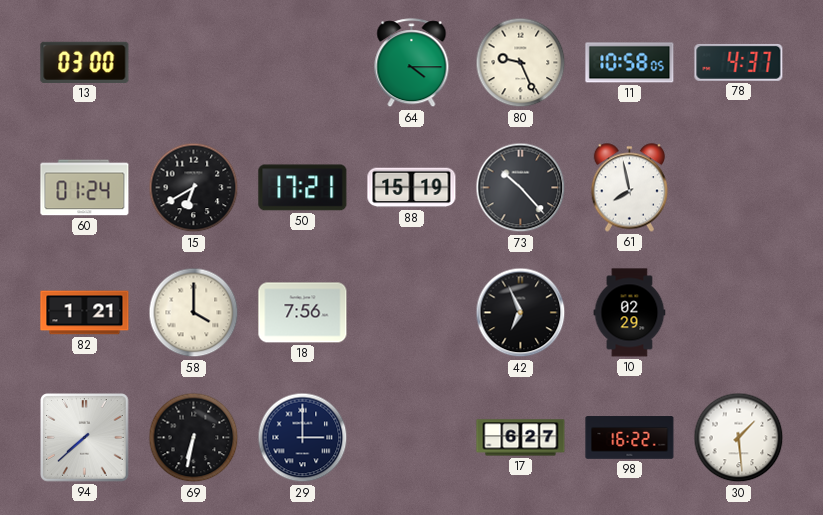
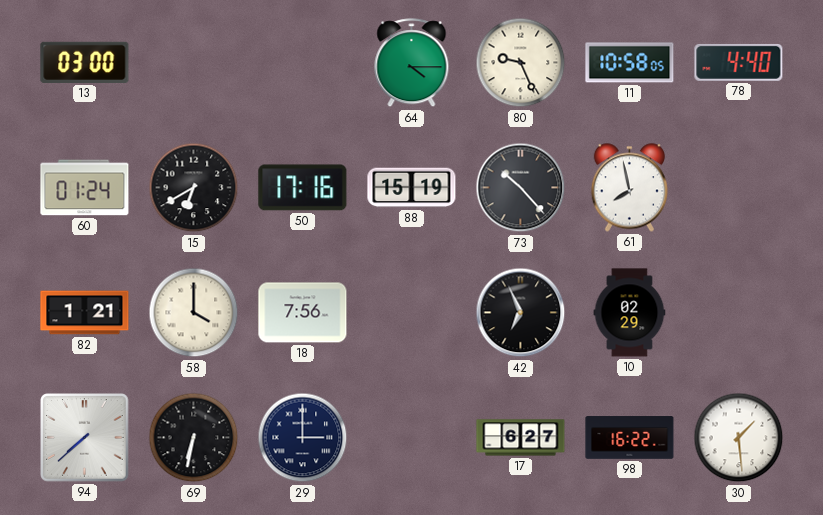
78: 4:37 -> 4:40 (739, 62)
50: 17:21 -> 17:16 (303, 188)
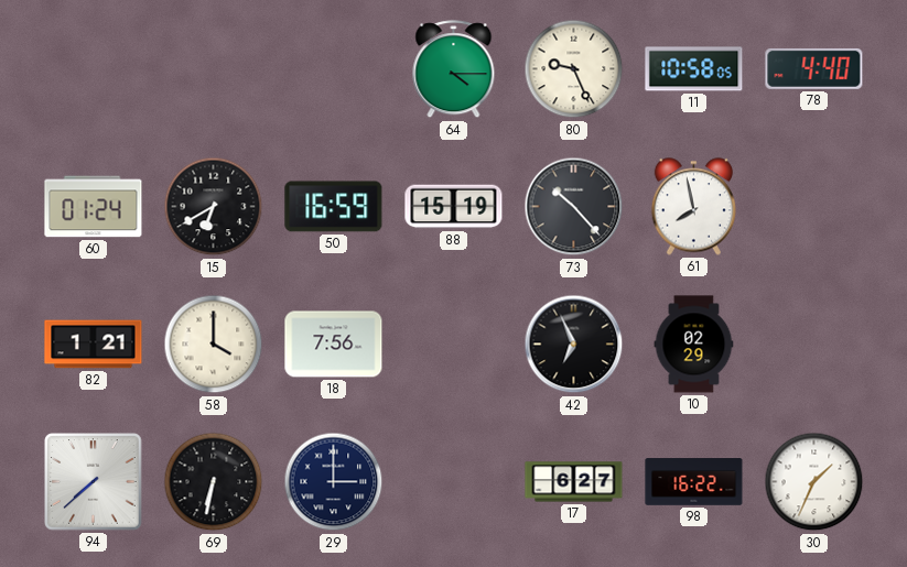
13: 03:00 -> none (85, 62)
50: 17:16 -> 16:59 (334, 207)
30: 1:29 -> 1:34 (814, 482)
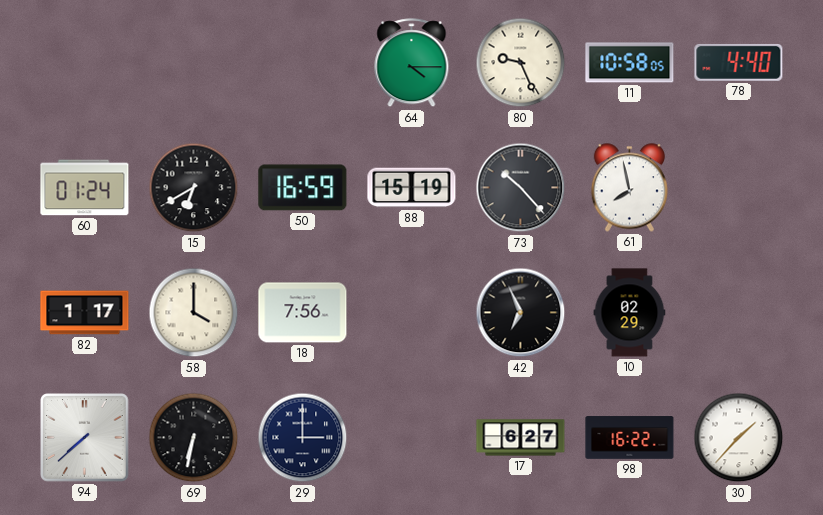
82: 1:21 -> 1:17 (85, 313)
30: 1:34 -> 1:37 (739, 438)
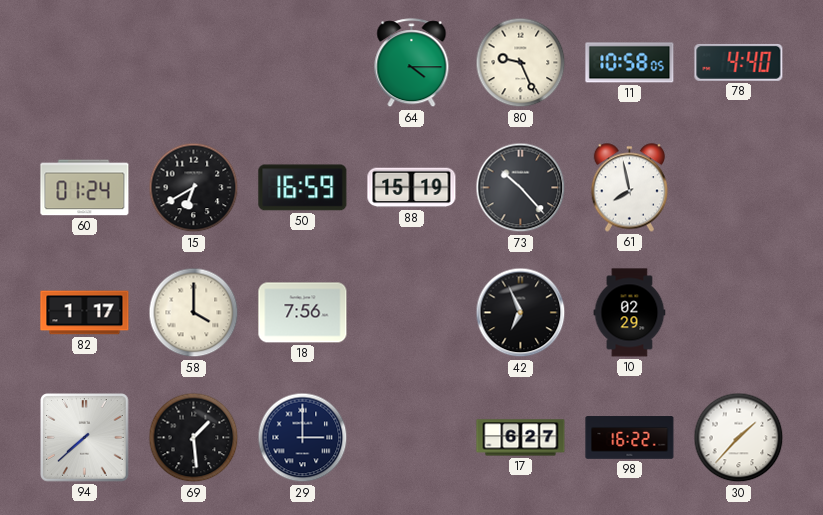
69: 6:32 -> 1:29 (194, 438)
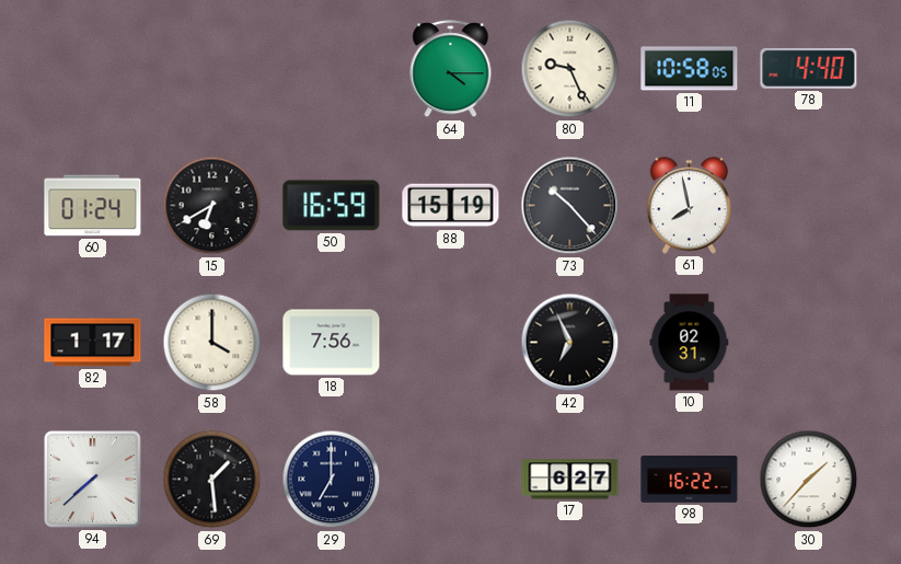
10: 02:29 -> 02:31 (690, 343)
29: 3:00 -> 7:00 (332, 480)
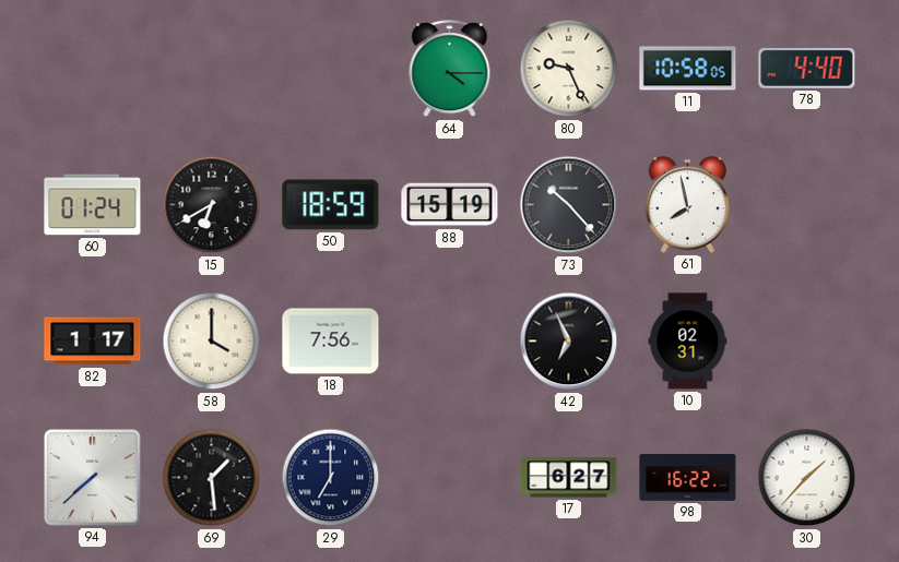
50: 16:59 -> 18:59 (331, 205)
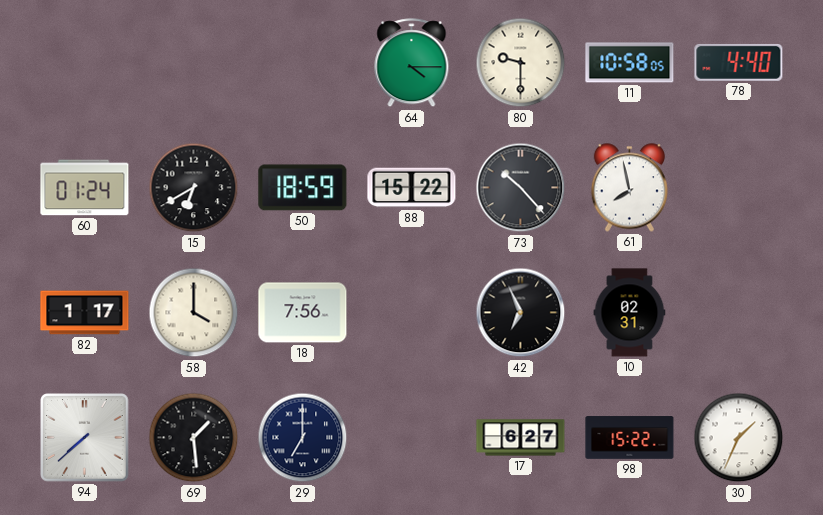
80: 9:26 -> 9:30 (521, 63)
88: 15:19 -> 15:22 (412, 188)
98: 16:22 -> 15:22 (630, 438)
30: 1:37 -> 1:34 (739, 438)
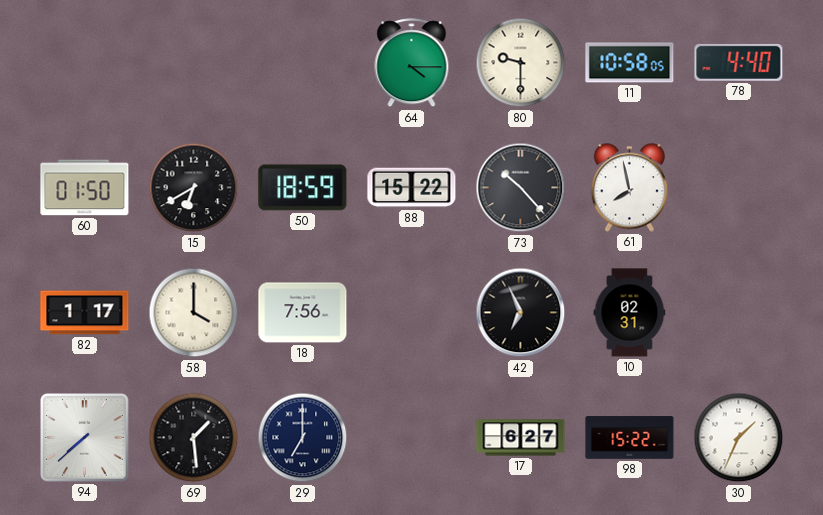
60: 01:24 -> 01:50 (85, 188)
